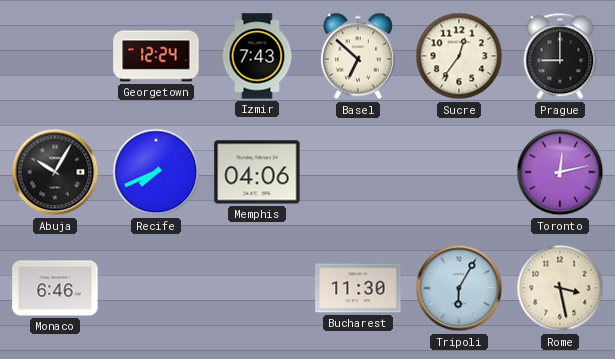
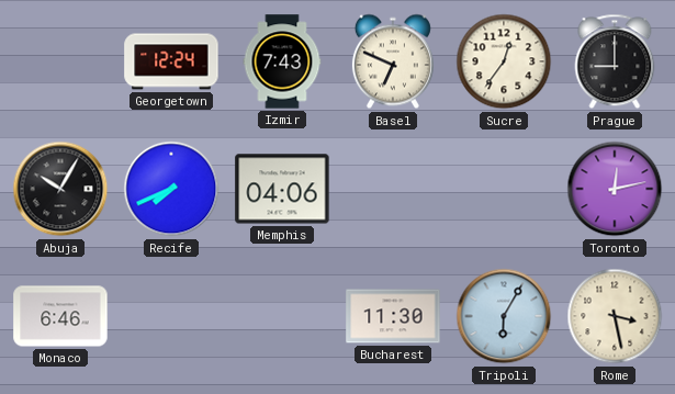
Basel: 6:52 -> 6:49 (393, 61)
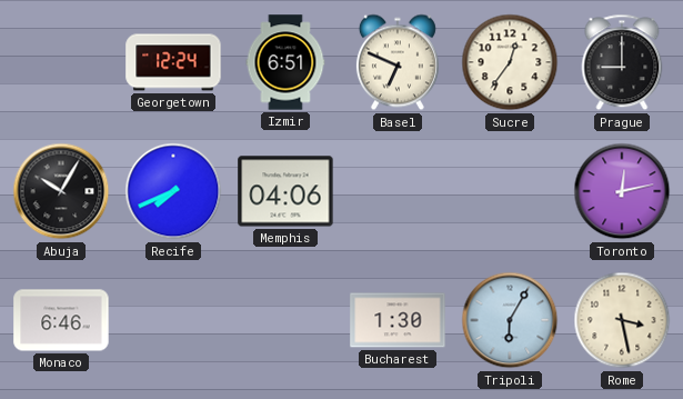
Izmir: 7:43 -> 6:51 (285, 62)
Bucharest: 11:30 -> 1:30 (398, 320)
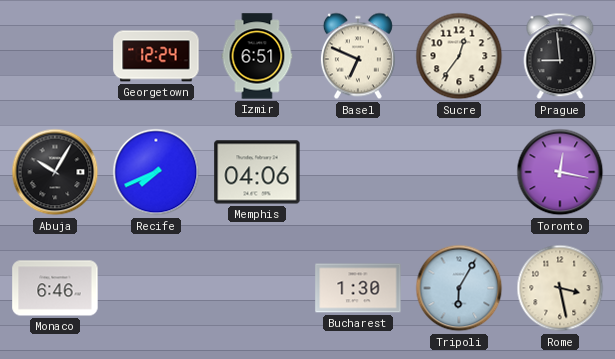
Prague: 9:00 -> 8:59 (560, 56)
Toronto: 12:13 -> 12:17 (560, 172)
